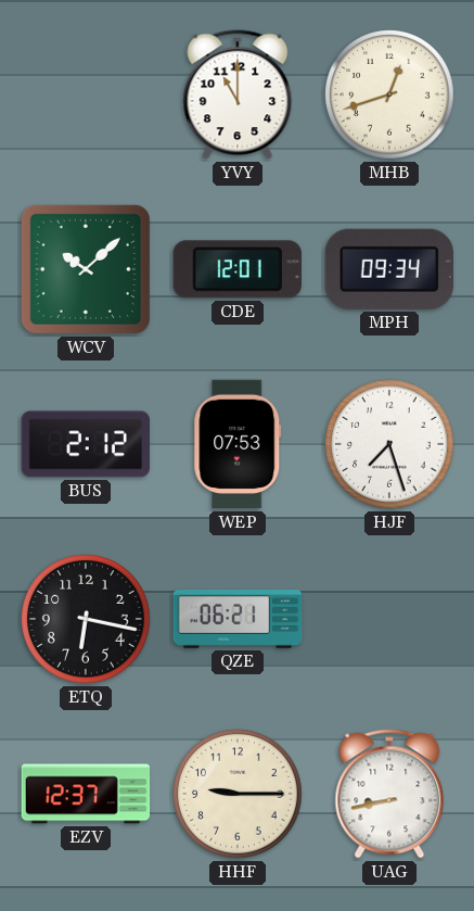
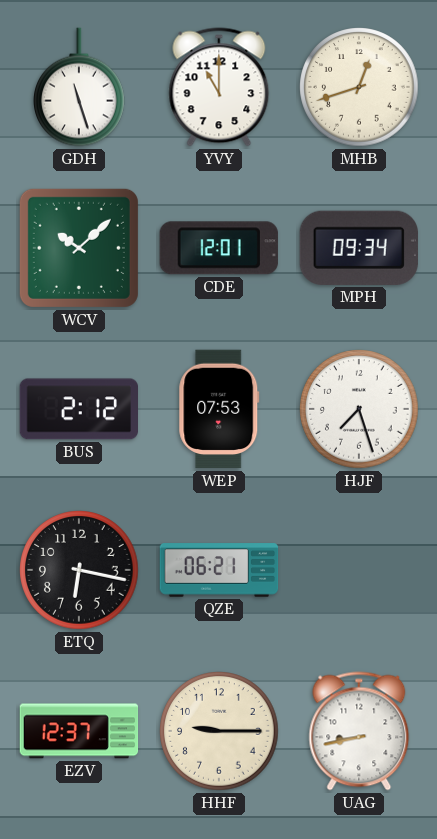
GDH: none -> 11:27 (80, 87)
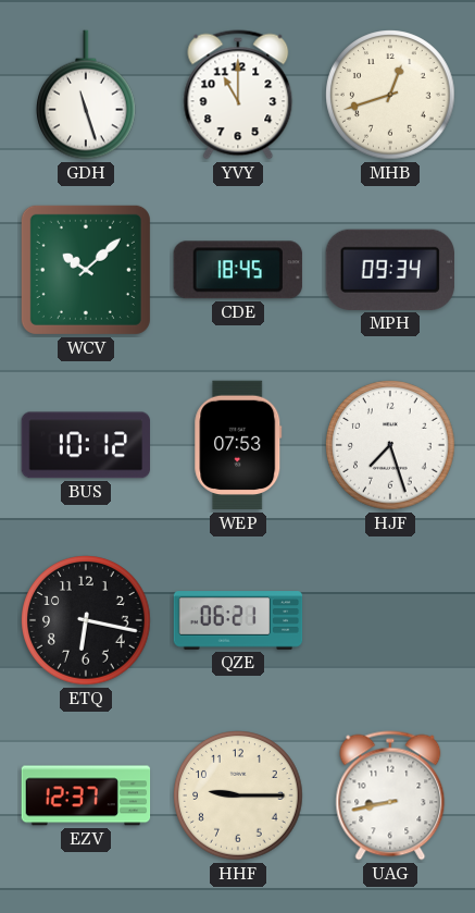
CDE: 12:01 -> 18:45 (238, 270)
BUS: 2:12 -> 10:12 (86, 445)
